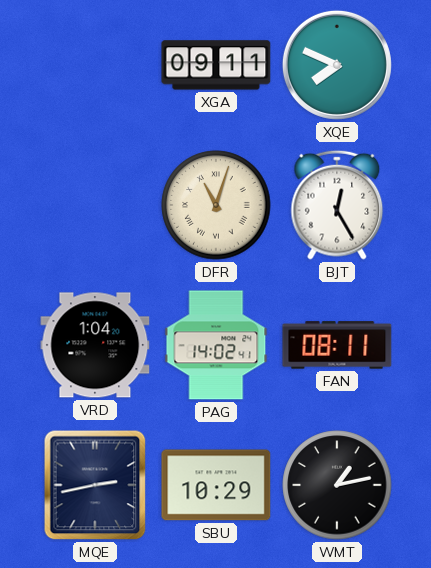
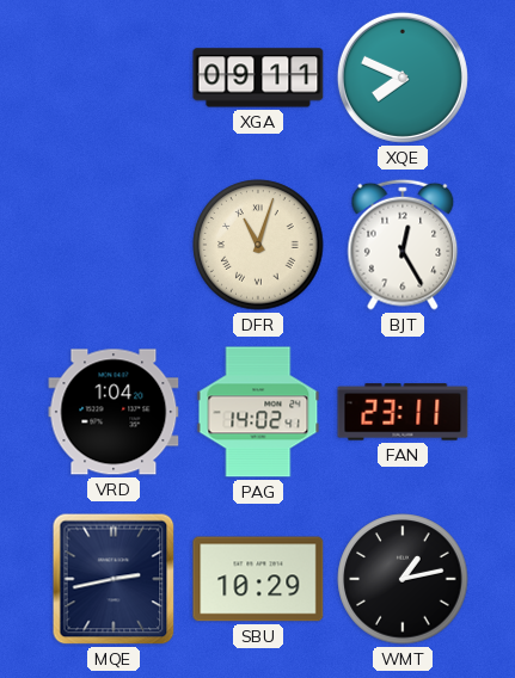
FAN: 08:11 -> 23:11 (403, 412)
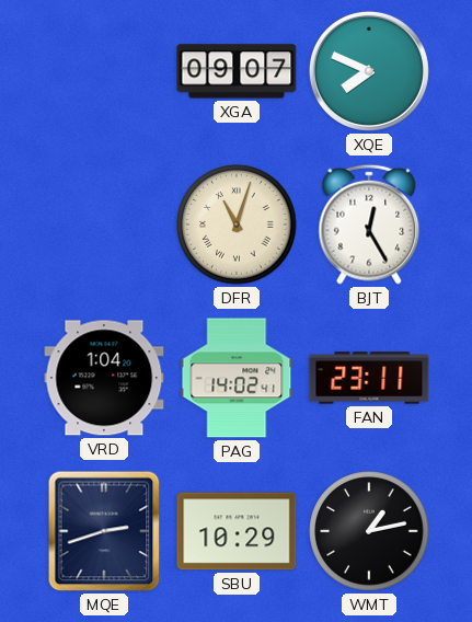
XGA: 09:11 -> 09:07 (237, 71)
MQE: 2:43 -> 2:42 (104, 531)
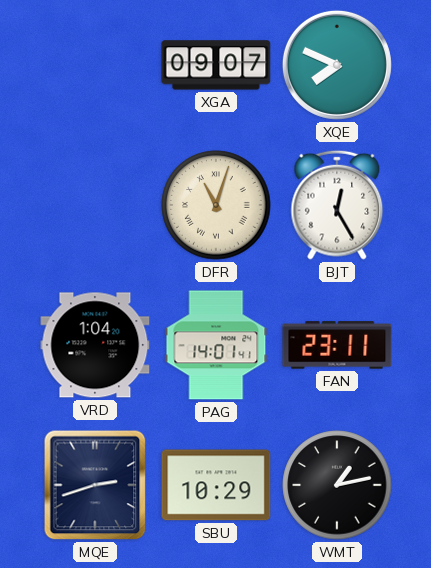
PAG: 14:02 -> 14:01 (216, 345)
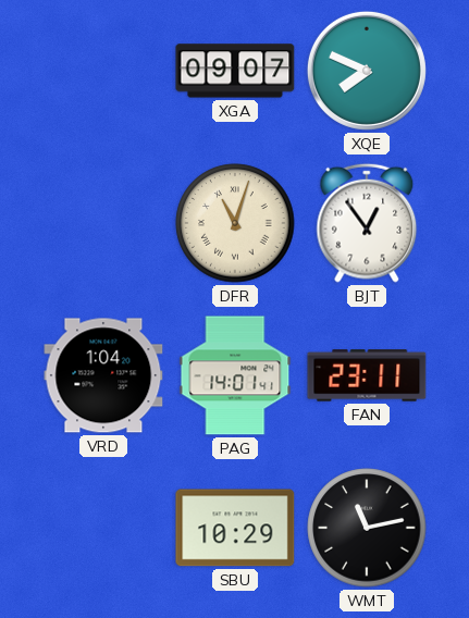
BJT: 12:25 -> 12:54 (367, 223)
MQE: 2:42 -> none (95, 485)
WMT: 1:13 -> 11:13 (367, 528)
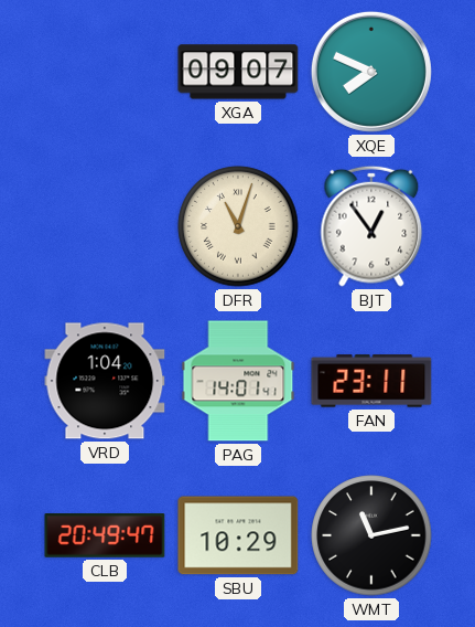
CLB: none -> 20:49 (105, 535)
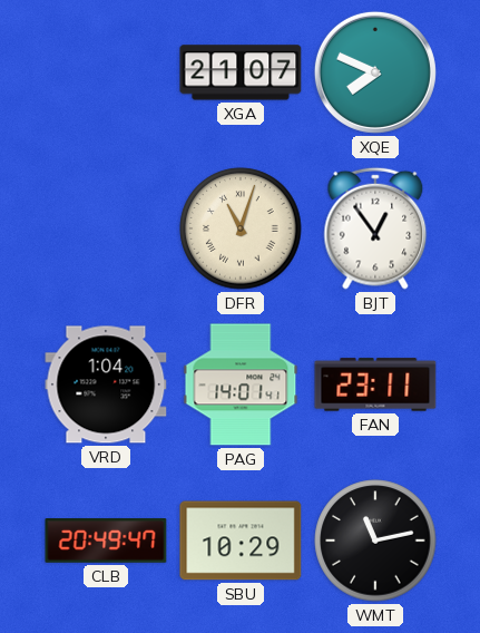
XGA: 09:07 -> 21:07 (241, 72)
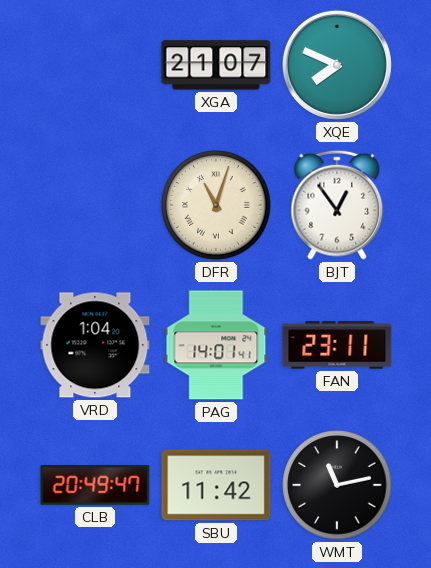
SBU: 10:29 -> 11:42 (216, 485)
